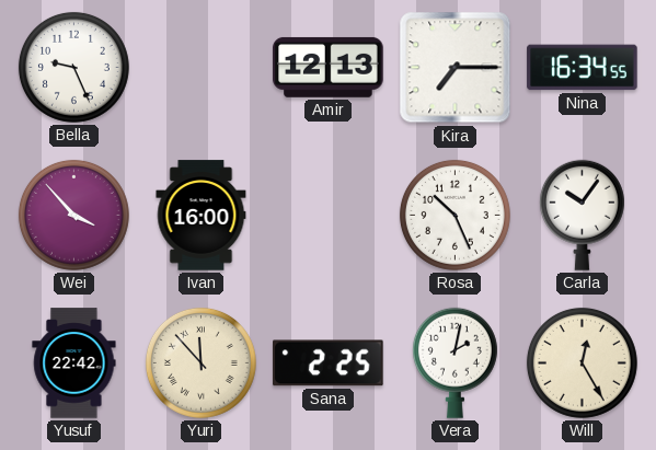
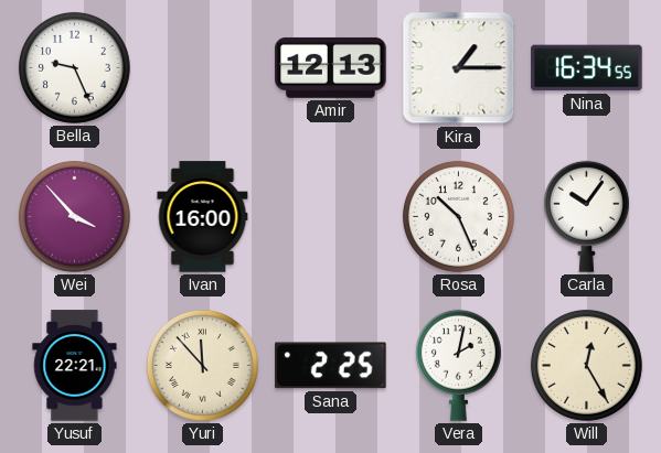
Kira: 7:15 -> 1:15 (459, 68)
Yusuf: 22:42 -> 22:21 (75, 366)
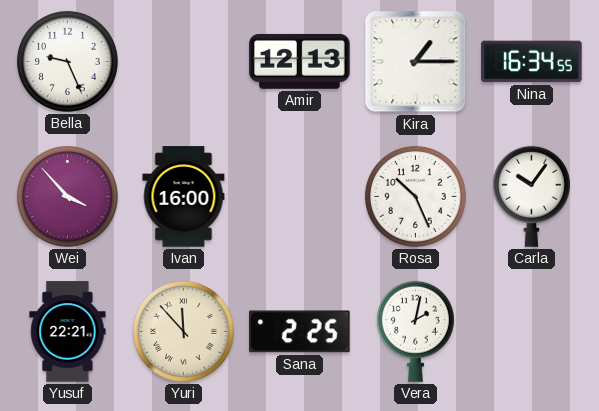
Will: 12:25 -> none (586, 365)
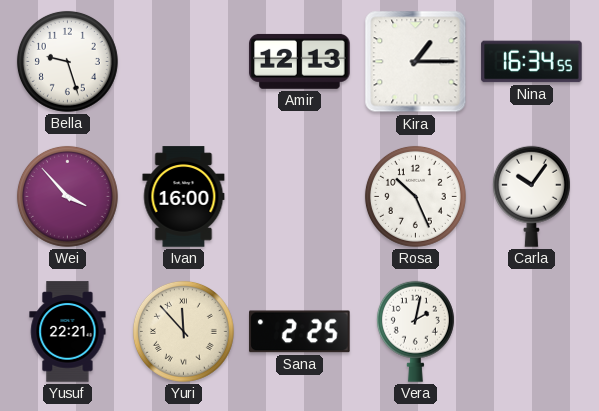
Bella: 9:26 -> 9:27 (67, 61)
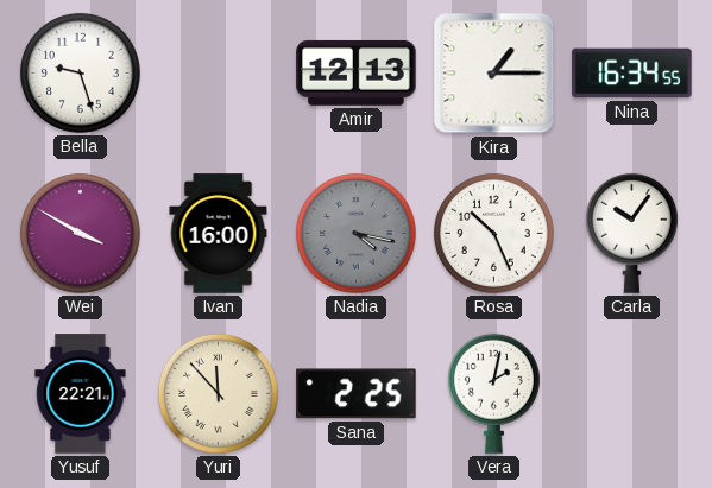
Wei: 3:53 -> 3:50 (80, 233)
Nadia: none -> 4:17 (355, 233)
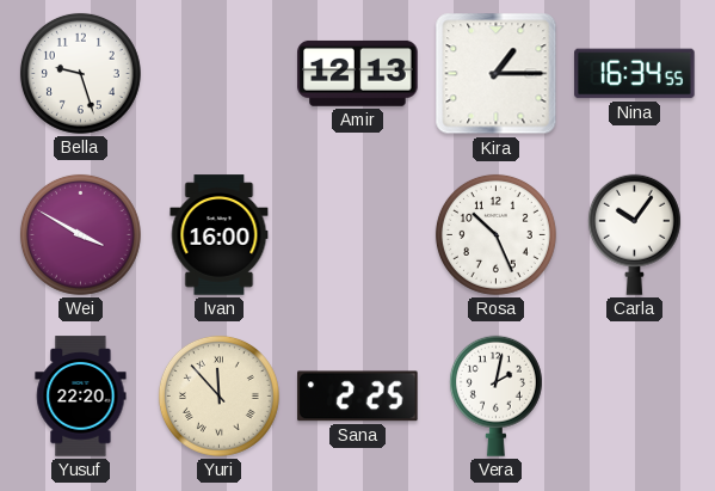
Nadia: 4:17 -> none (355, 233)
Yusuf: 22:21 -> 22:20 (81, 397)
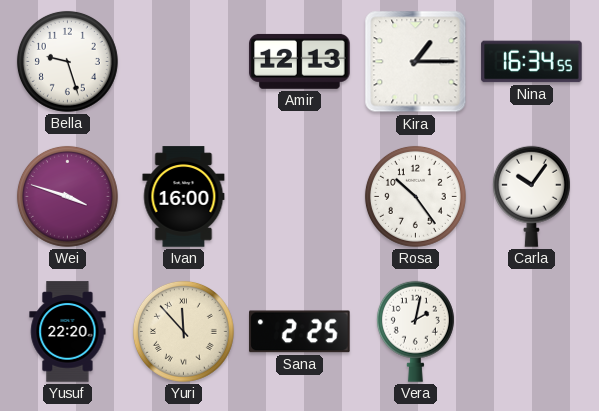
Wei: 3:50 -> 3:48 (67, 196)
Rosa: 10:26 -> 10:24 (415, 196)
